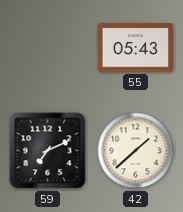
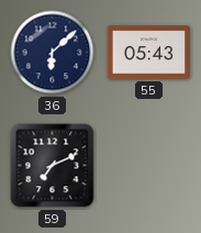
36: none -> 6:08 (53, 53)
42: 1:38 -> none (136, 151)
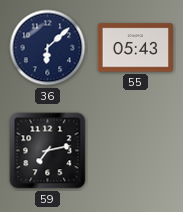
59: 7:11 -> 7:13 (48, 151)
